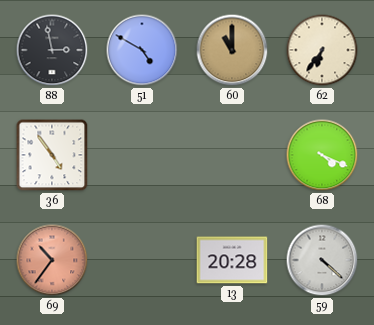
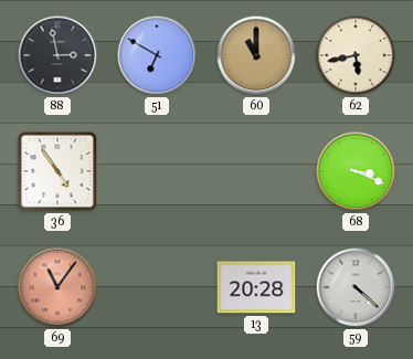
51: 4:50 -> 6:50 (157, 55)
62: 6:36 -> 5:43 (356, 55)
68: 4:19 -> 3:19 (356, 171)
69: 10:36 -> 11:06 (57, 287)
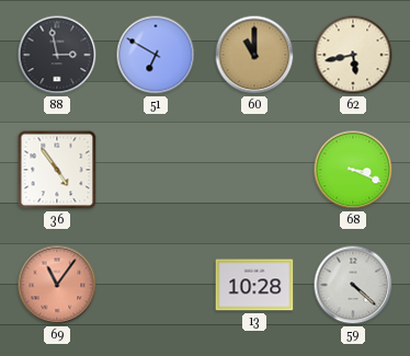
13: 20:28 -> 10:28 (254, 285)
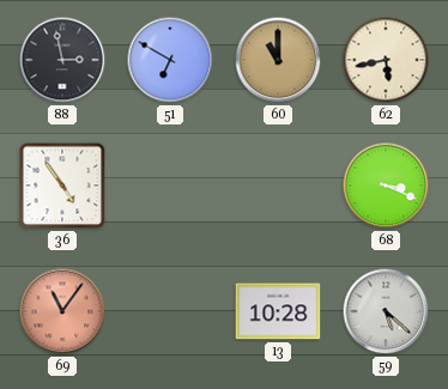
59: 4:22 -> 5:22 (386, 311)
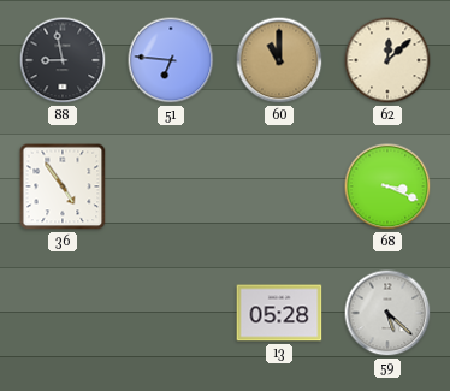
88: 2:58 -> 8:58 (63, 60)
51: 6:50 -> 6:46 (171, 60)
62: 5:43 -> 12:08 (387, 60)
69: 11:06 -> none (62, 311)
13: 10:28 -> 05:28 (279, 313)
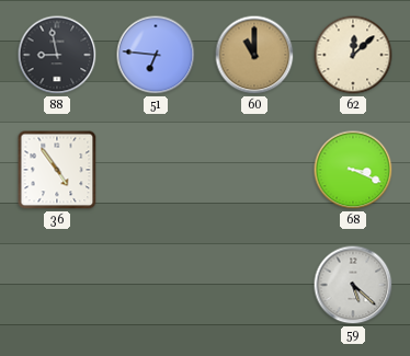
13: 05:28 -> none (279, 313)
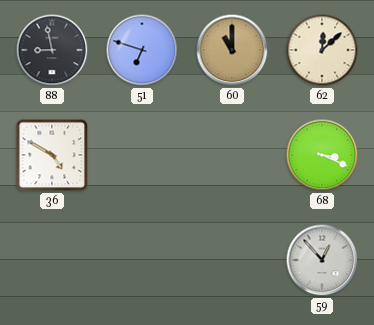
51: 6:46 -> 6:48 (142, 50)
36: 4:54 -> 4:50 (52, 155)
59: 5:22 -> 12:53 (322, 260)
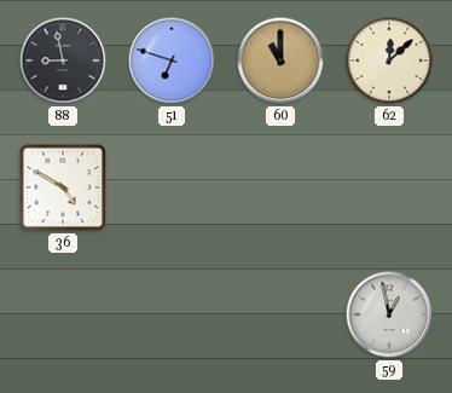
68: 3:19 -> none (322, 155)
59: 12:53 -> 12:58 (389, 314)
